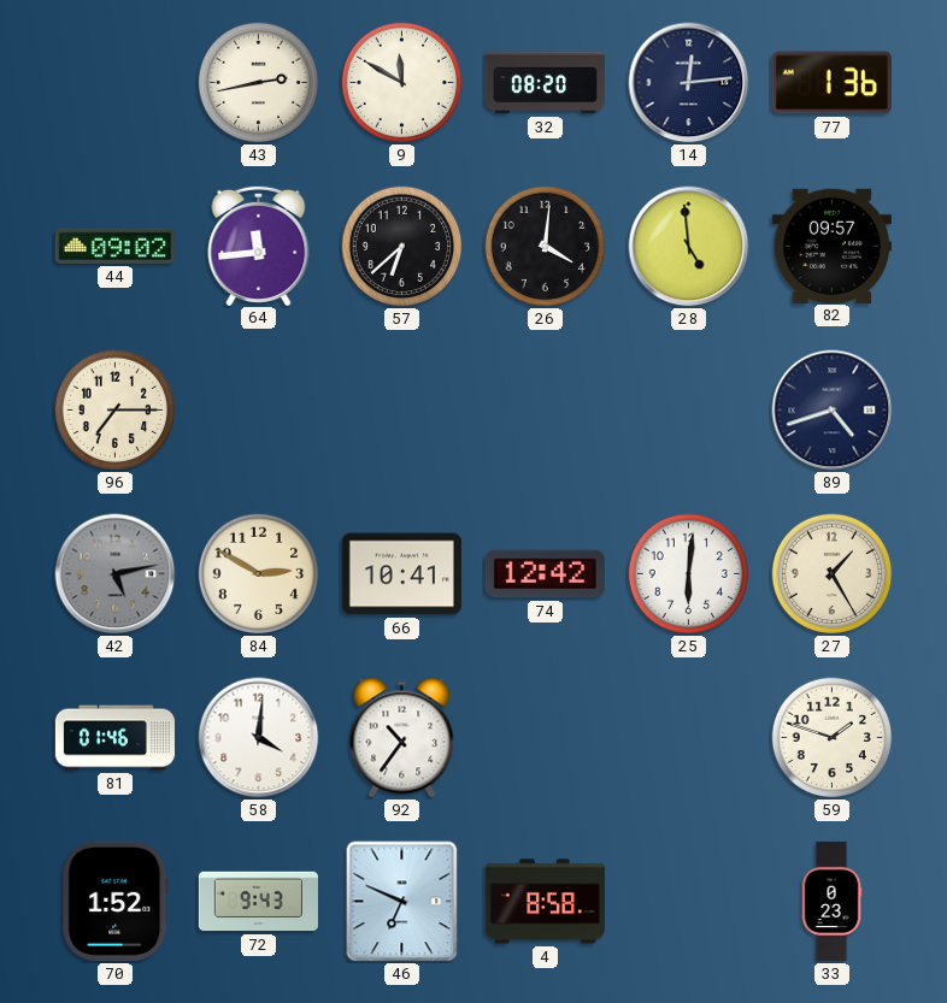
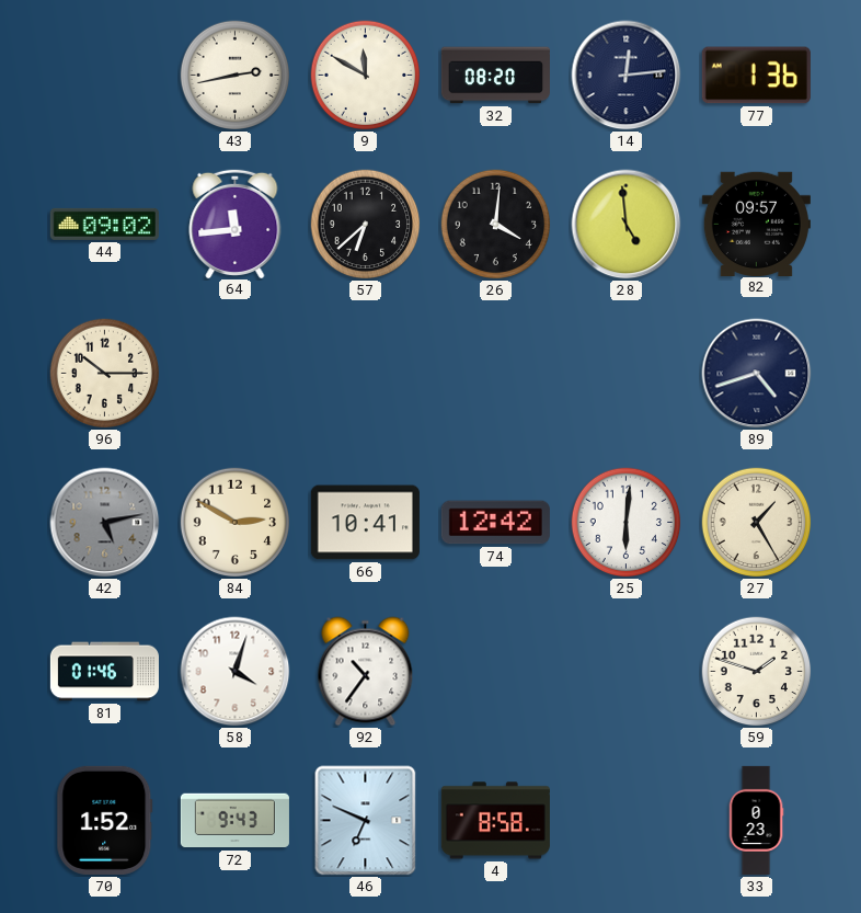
96: 7:15 -> 10:15 (105, 374)
58: 4:01 -> 4:03 (236, 672)
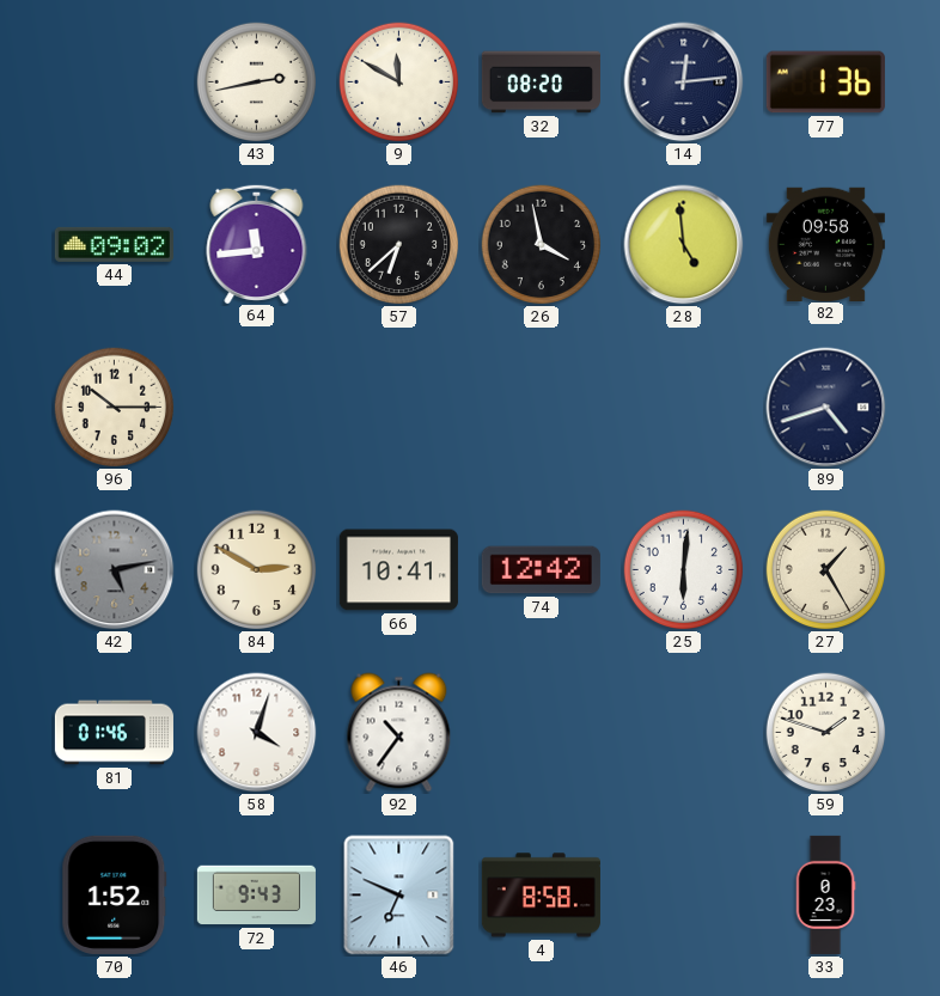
26: 4:01 -> 3:58 (542, 245)
82: 09:57 -> 09:58 (825, 244)
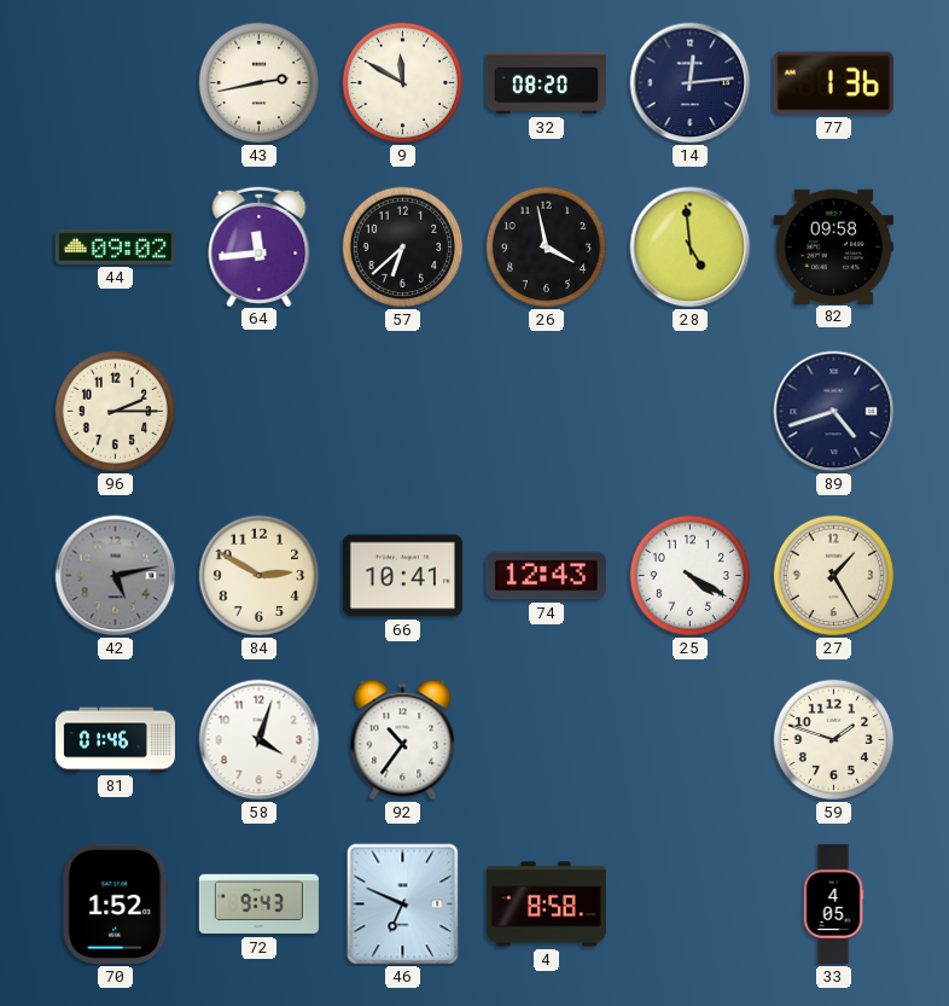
96: 10:15 -> 2:15 (116, 412)
74: 12:42 -> 12:43 (546, 576)
25: 6:01 -> 4:20 (691, 576)
33: 0:23 -> 4:05 (833, 903)
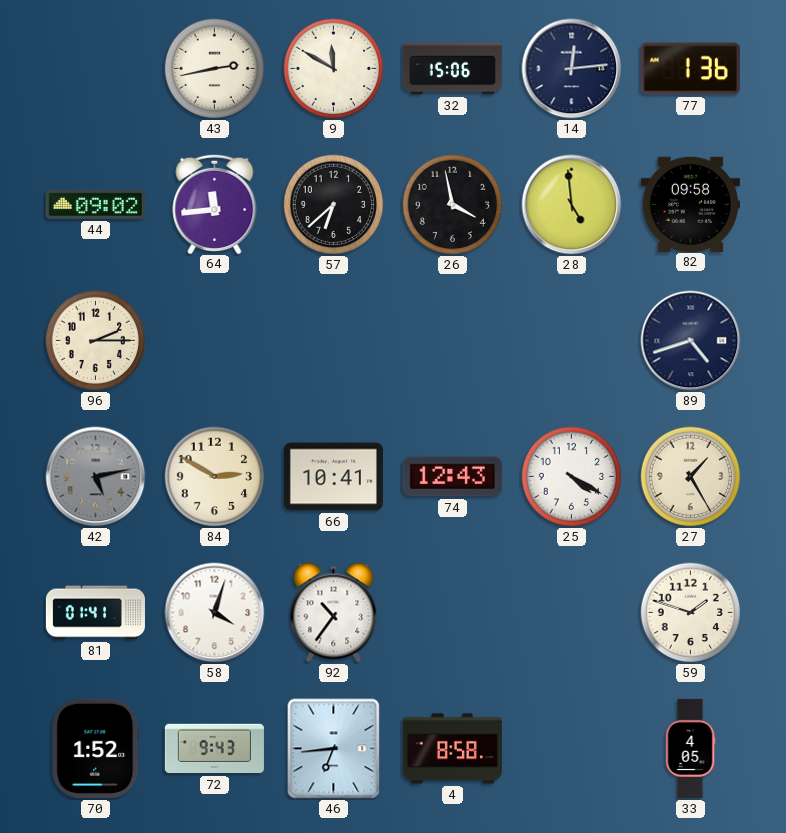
32: 08:20 -> 15:06 (452, 69)
81: 01:46 -> 01:41 (95, 613)
46: 6:49 -> 6:44 (334, 749)
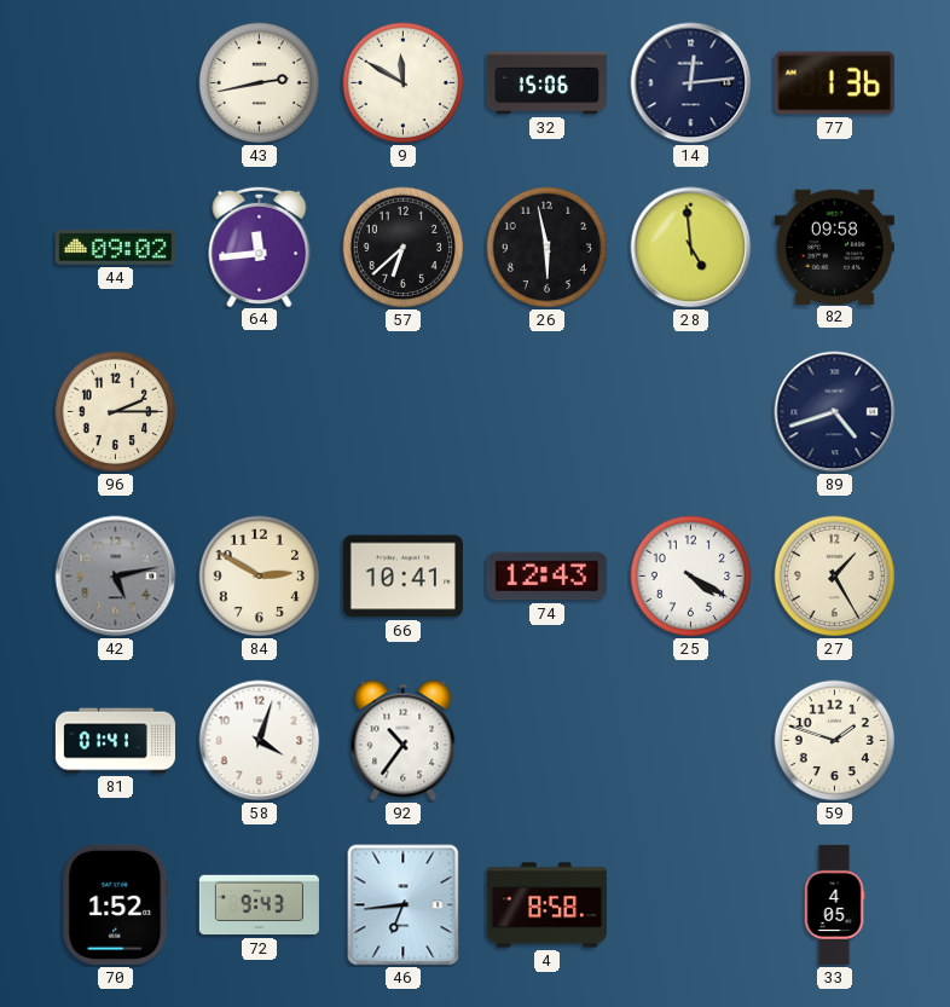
26: 3:58 -> 5:58 (548, 248)
